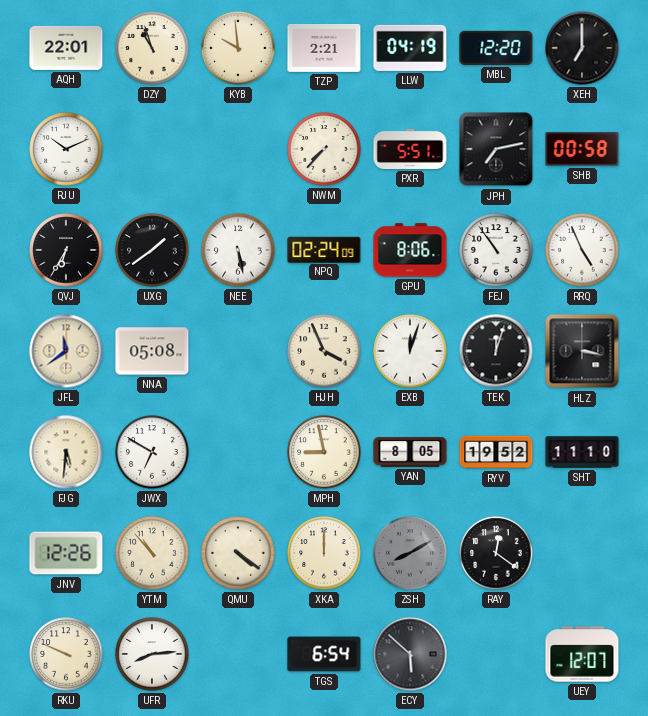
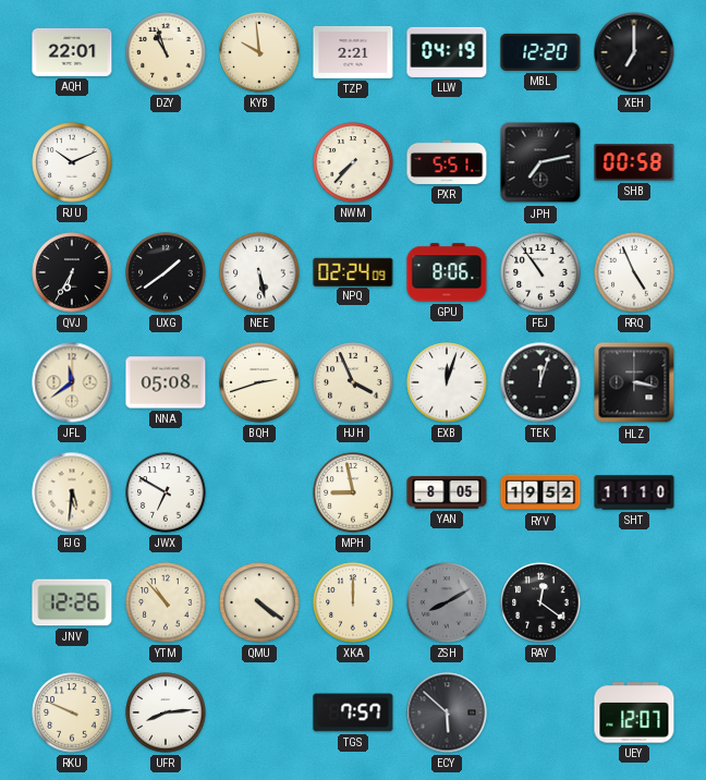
BQH: none -> 2:42 (259, 382)
TGS: 6:54 -> 7:57 (353, 712)
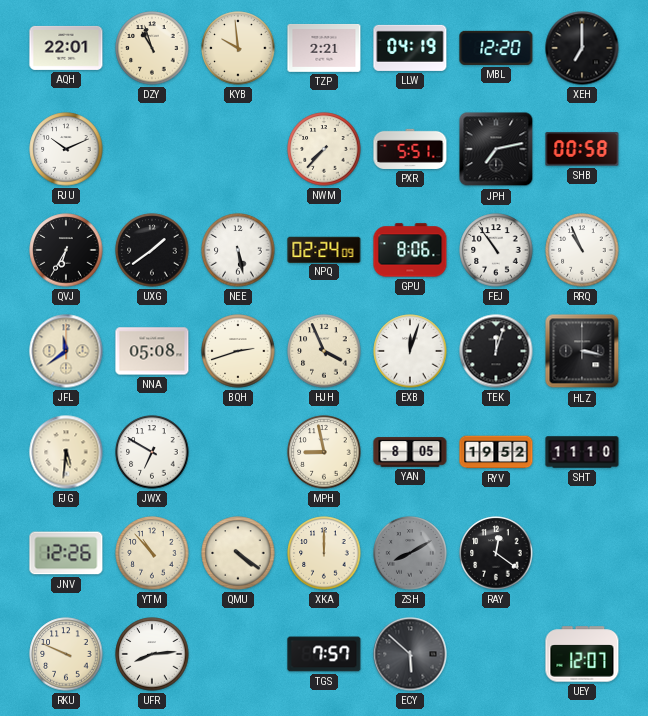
RRQ: 4:56 -> 10:56 (582, 250)
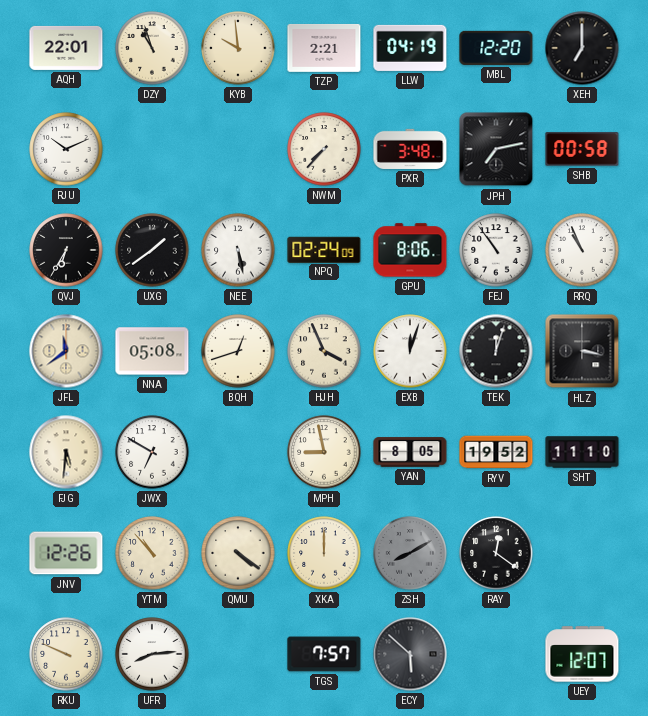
PXR: 5:51 -> 3:48 (410, 149)
BQH: 2:42 -> 12:42 (238, 351)
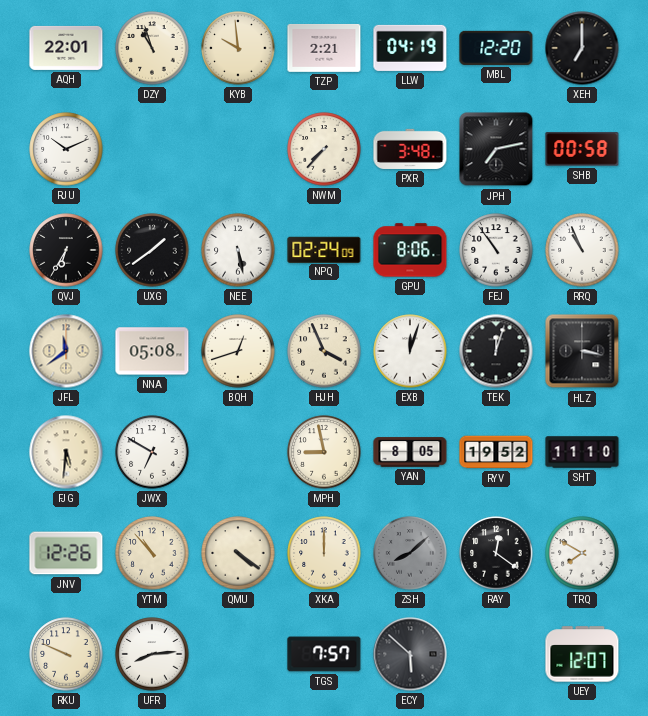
ZSH: 8:10 -> 8:08 (410, 553)
TRQ: none -> 7:50 (582, 553)
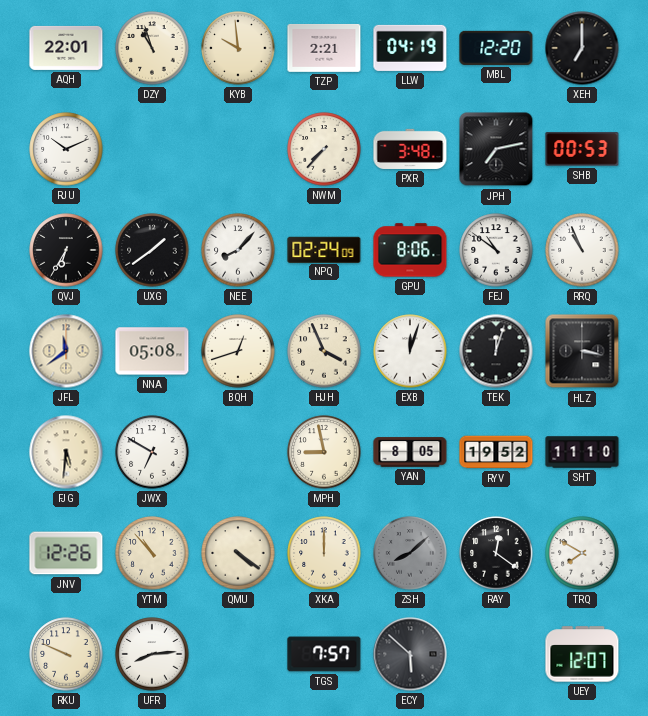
SHB: 00:58 -> 00:53 (582, 149)
NEE: 5:28 -> 8:07 (238, 250)
FEJ: 10:54 -> 10:51 (496, 250)
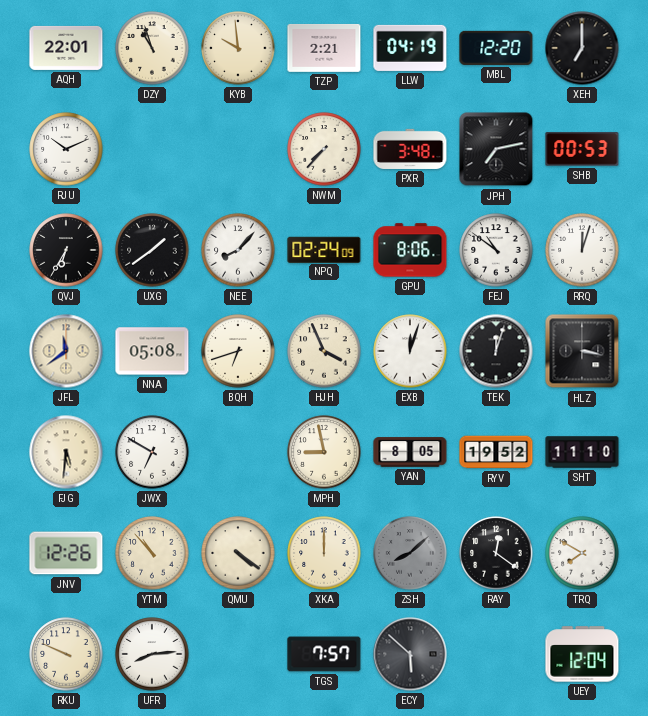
RRQ: 10:56 -> 12:03 (582, 250)
BQH: 12:42 -> 6:42 (238, 351)
UEY: 12:07 -> 12:04 (582, 654)
